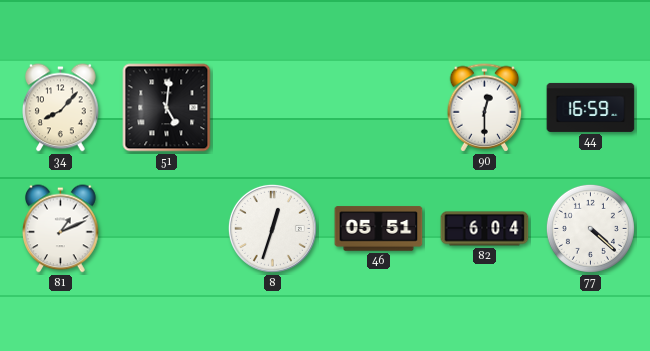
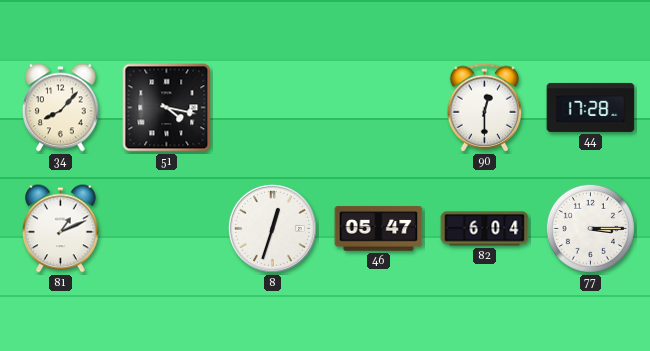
51: 5:01 -> 4:17 (167, 108)
44: 16:59 -> 17:28 (591, 107)
46: 05:51 -> 05:47 (379, 229)
77: 4:22 -> 3:15 (590, 228)
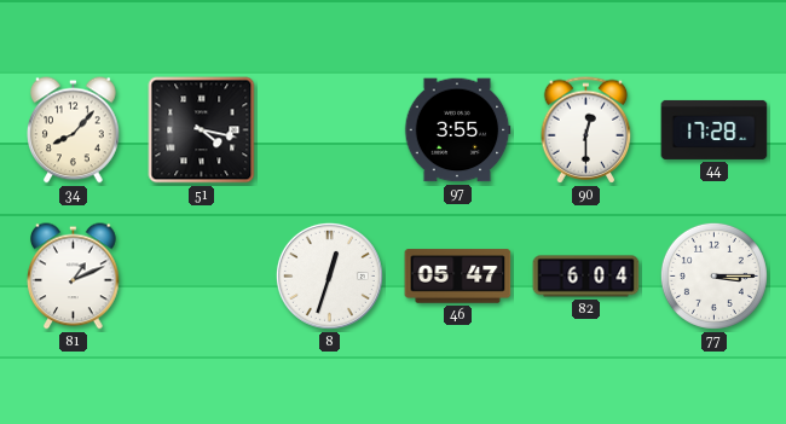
97: none -> 3:55 (457, 130)
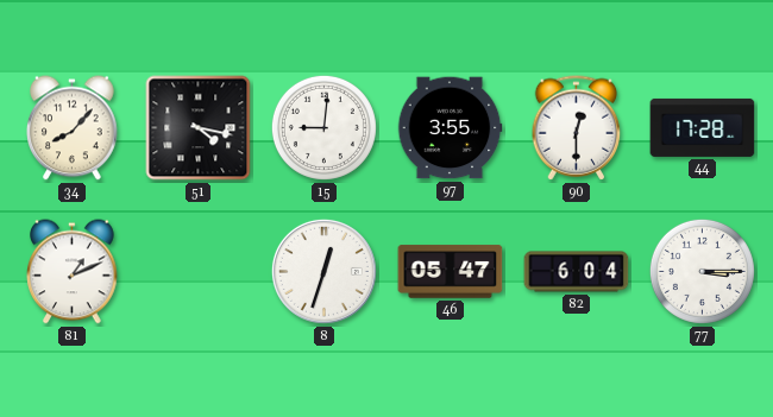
15: none -> 9:01 (323, 127)
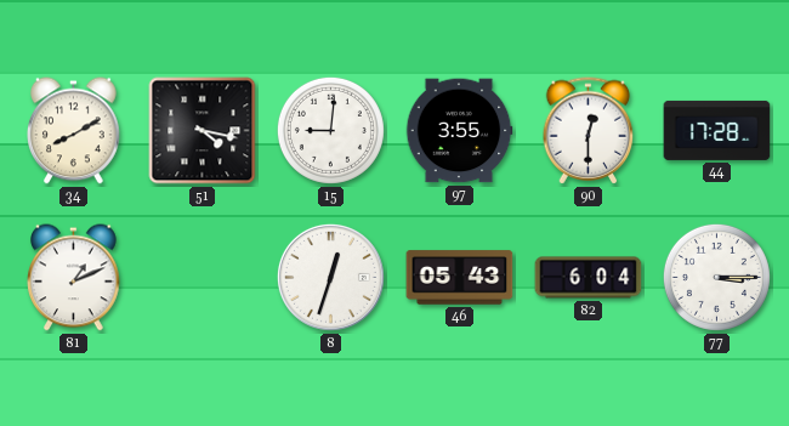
34: 8:07 -> 8:10 (74, 131)
46: 05:47 -> 05:43 (460, 278)
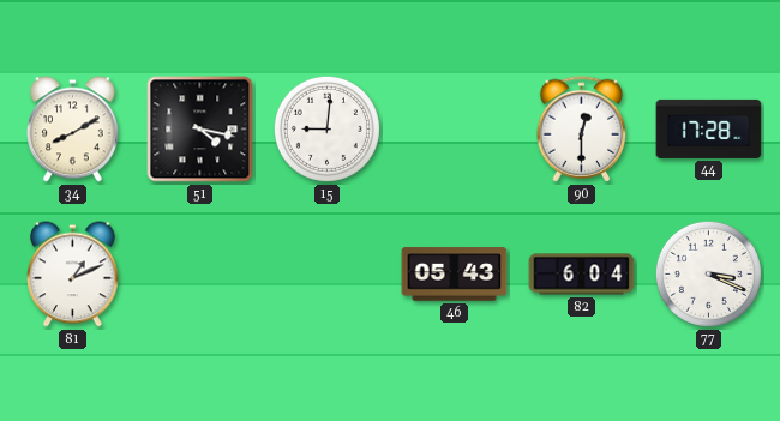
97: 3:55 -> none (459, 131)
8: 12:33 -> none (330, 277)
77: 3:15 -> 3:19 (708, 273)
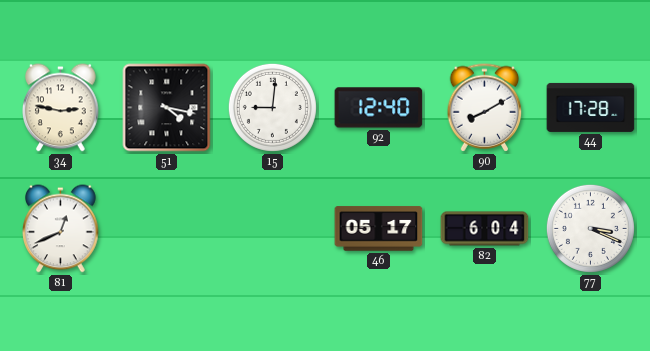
34: 8:10 -> 2:47 (61, 108)
92: none -> 12:40 (379, 108)
90: 12:30 -> 8:10 (485, 108)
81: 1:11 -> 12:41 (61, 229)
46: 05:43 -> 05:17 (379, 229)
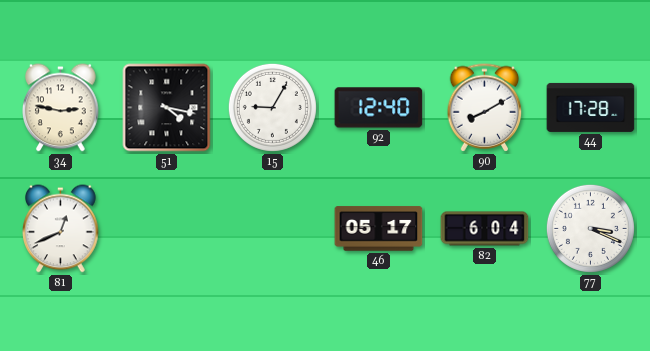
15: 9:01 -> 9:05 (272, 107)
